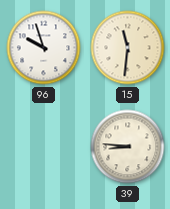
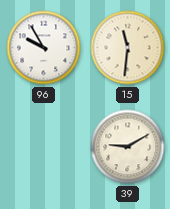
96: 9:57 -> 9:55 (44, 48)
39: 8:46 -> 9:10 (128, 147)
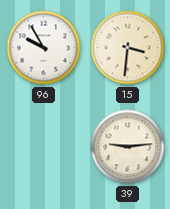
15: 11:31 -> 3:31 (128, 48)
39: 9:10 -> 9:14 (128, 147)
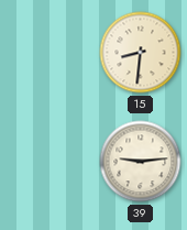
96: 9:55 -> none (44, 48)
15: 3:31 -> 8:31 (141, 53)
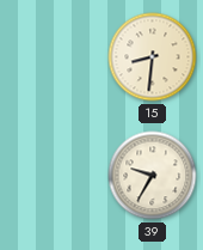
39: 9:14 -> 9:35 (153, 176)
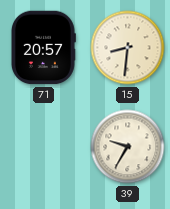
71: none -> 20:57 (43, 48)
